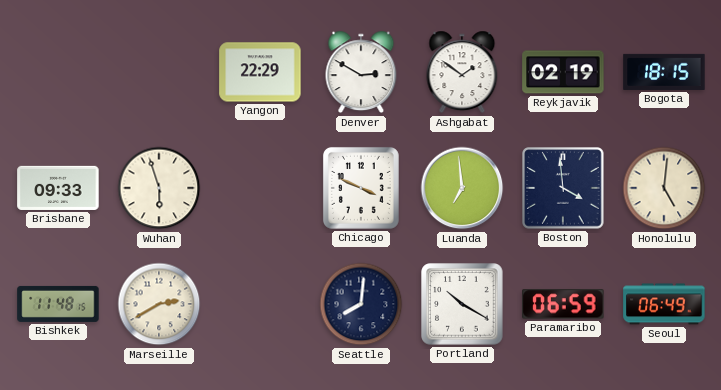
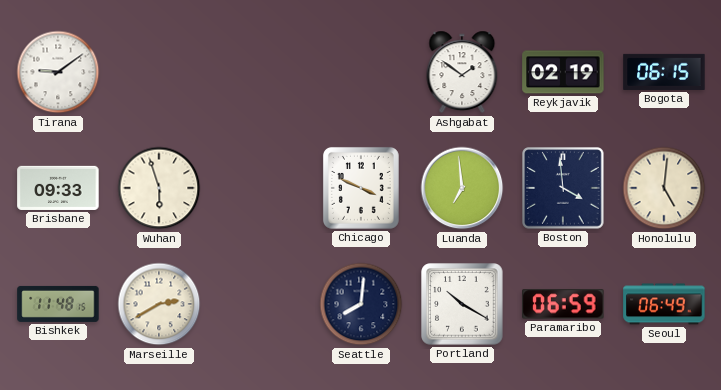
Tirana: none -> 9:09 (58, 72)
Yangon: 22:29 -> none (260, 72)
Denver: 2:50 -> none (361, 72)
Bogota: 18:15 -> 06:15 (664, 72)
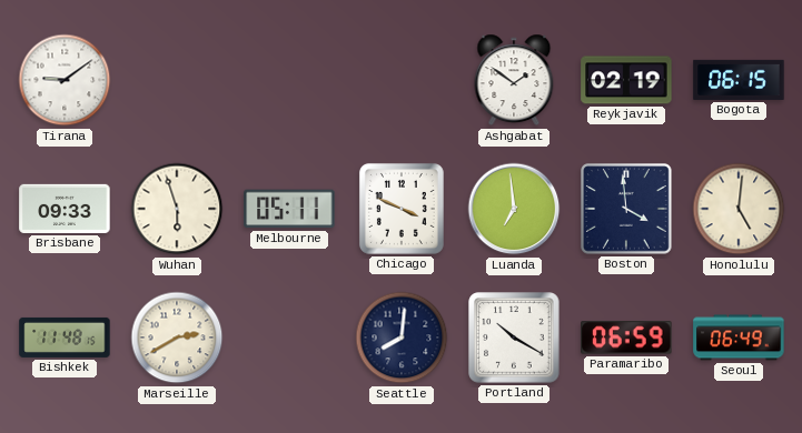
Melbourne: none -> 05:11 (289, 209)
